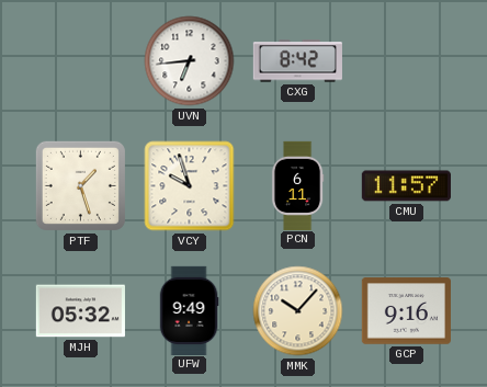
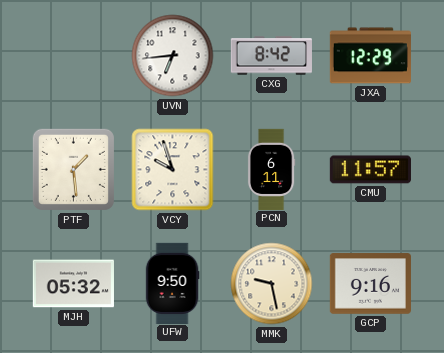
JXA: none -> 12:29 (370, 56)
PTF: 1:27 -> 1:29 (73, 169)
UFW: 9:49 -> 9:50 (172, 283)
MMK: 10:07 -> 9:28 (272, 284)
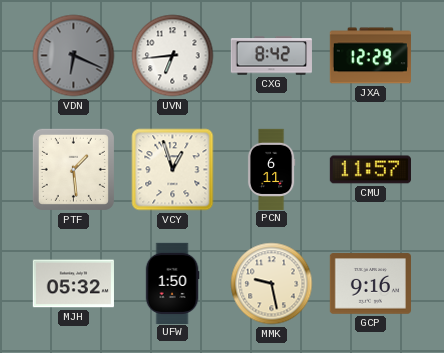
VDN: none -> 6:19 (74, 56)
VCY: 9:57 -> 12:57 (173, 170)
UFW: 9:50 -> 1:50 (172, 283)
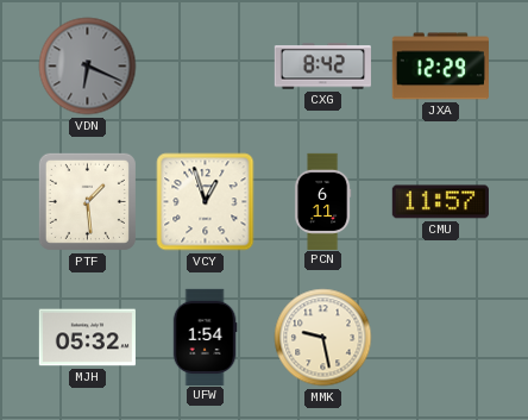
UVN: 6:44 -> none (173, 56)
UFW: 1:50 -> 1:54 (205, 337)
GCP: 9:16 -> none (370, 284)
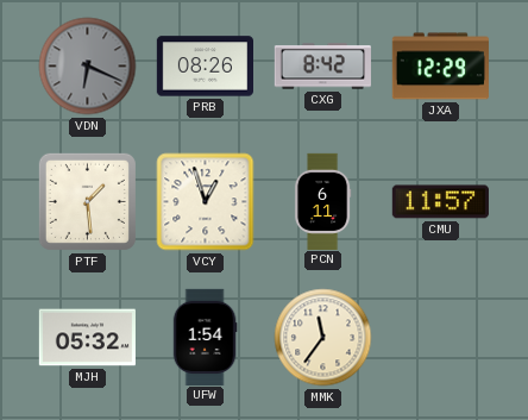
PRB: none -> 08:26 (205, 67)
MMK: 9:28 -> 11:36 (323, 338)
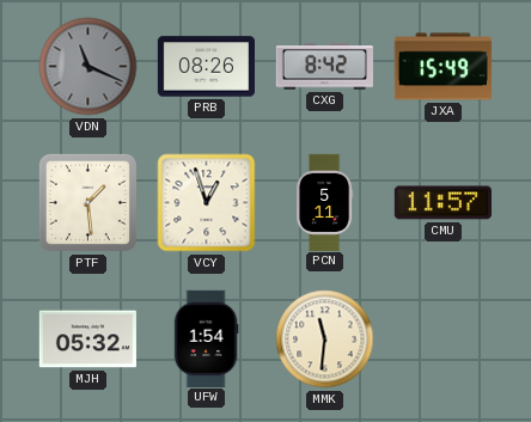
VDN: 6:19 -> 11:19 (89, 67)
JXA: 12:29 -> 15:49 (443, 67)
PCN: 6:11 -> 5:11 (324, 202)
MMK: 11:36 -> 11:31 (325, 340)
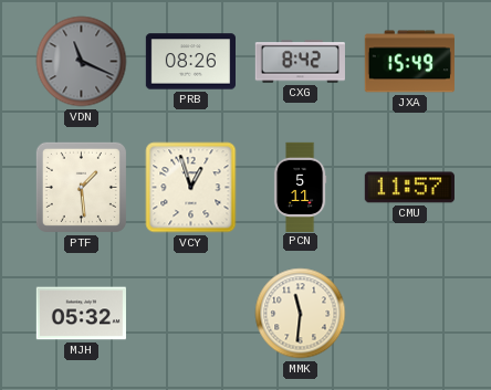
UFW: 1:54 -> none (206, 338)
